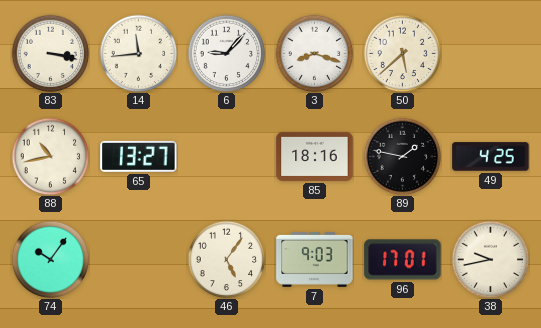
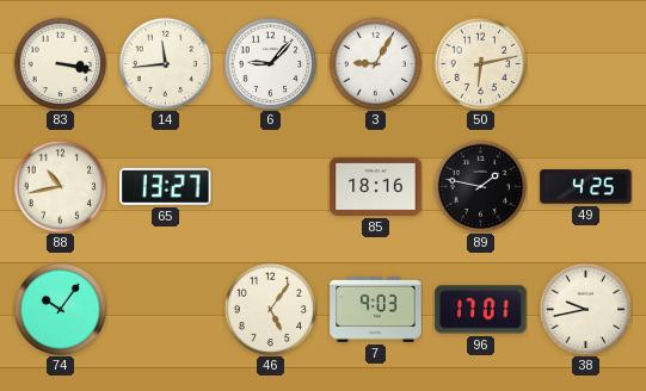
3: 8:18 -> 9:05 (375, 63)
50: 5:38 -> 6:13 (480, 63)
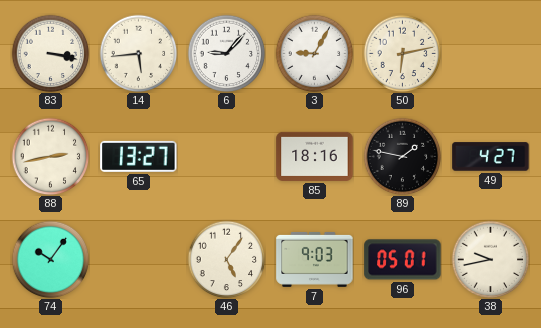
14: 11:44 -> 5:44 (138, 53)
88: 10:43 -> 2:43 (50, 156)
49: 4:25 -> 4:27 (491, 157)
96: 17:01 -> 05:01 (403, 260)
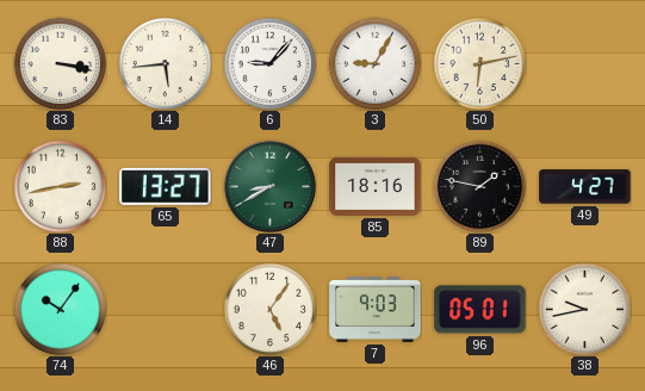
47: none -> 8:40 (269, 186)
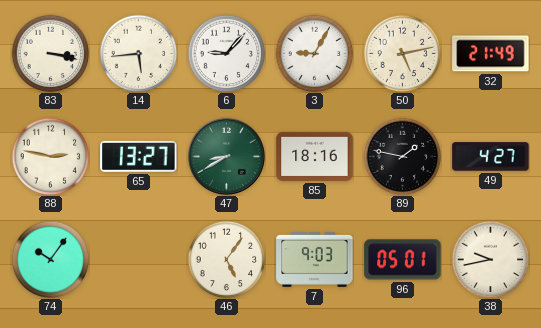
50: 6:13 -> 5:13 (402, 53)
32: none -> 21:49 (491, 54)
88: 2:43 -> 2:47 (50, 156)
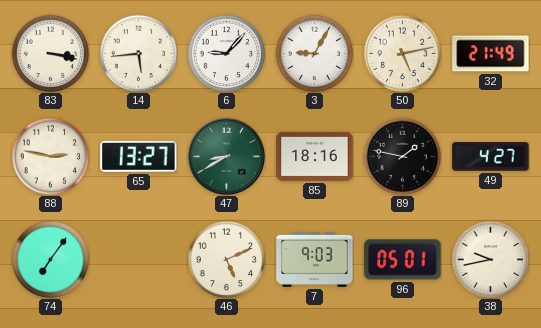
74: 10:06 -> 7:06 (50, 259)
46: 5:06 -> 5:11 (226, 259)
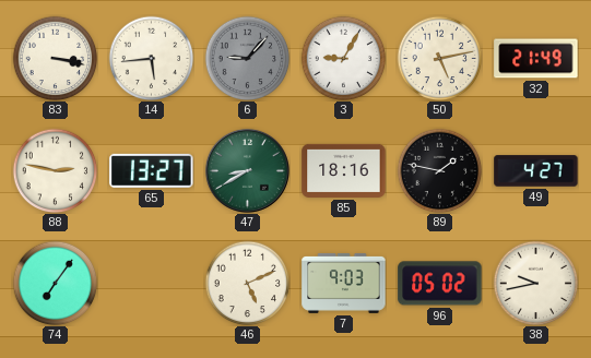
6 dial: white -> grey (247, 58)
96: 05:01 -> 05:02 (440, 284)
